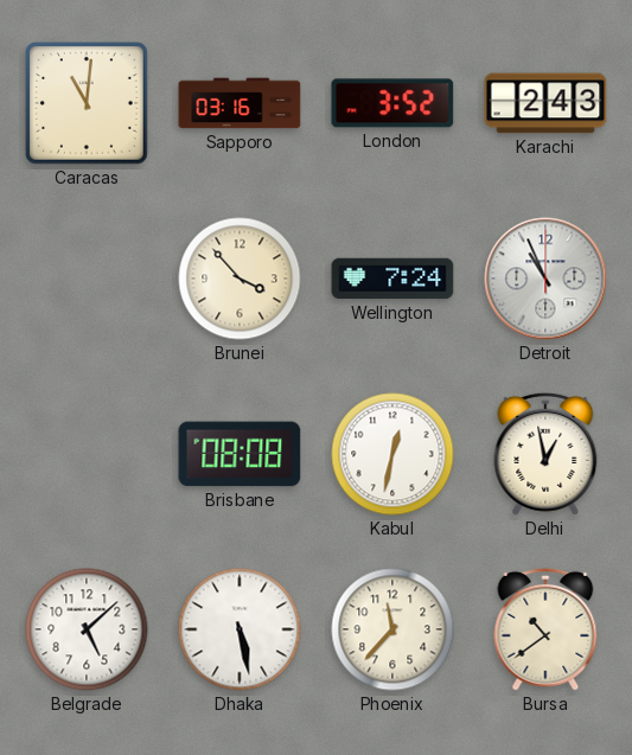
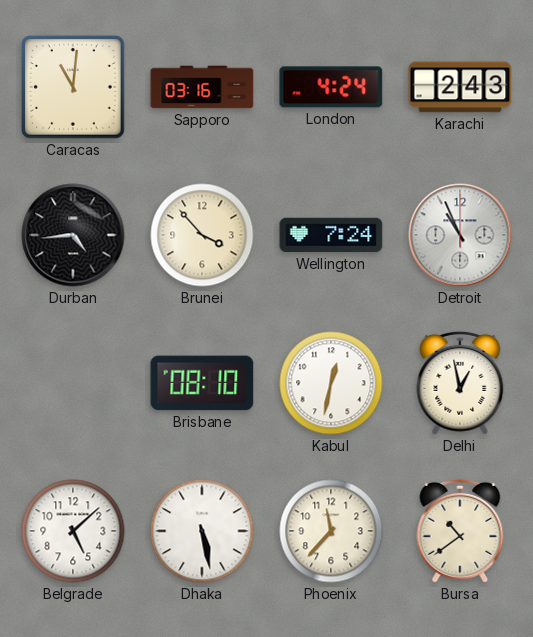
London: 3:52 -> 4:24 (331, 87)
Durban: none -> 4:44 (73, 235)
Brisbane: 08:08 -> 08:10 (202, 383)
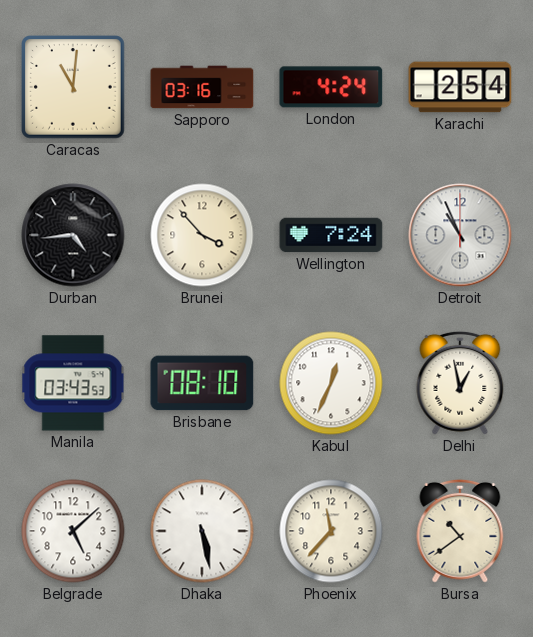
Karachi: 2:43 -> 2:54 (460, 87)
Manila: none -> 03:43 (73, 383)
Kabul: 12:32 -> 12:34 (331, 383)
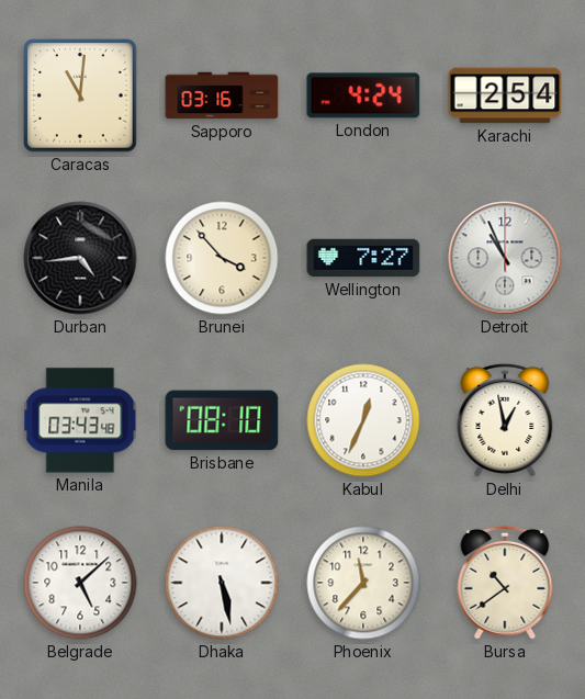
Wellington: 7:24 -> 7:27 (363, 258)
Manila: 03:43:53 -> 03:43:48 (80, 420)
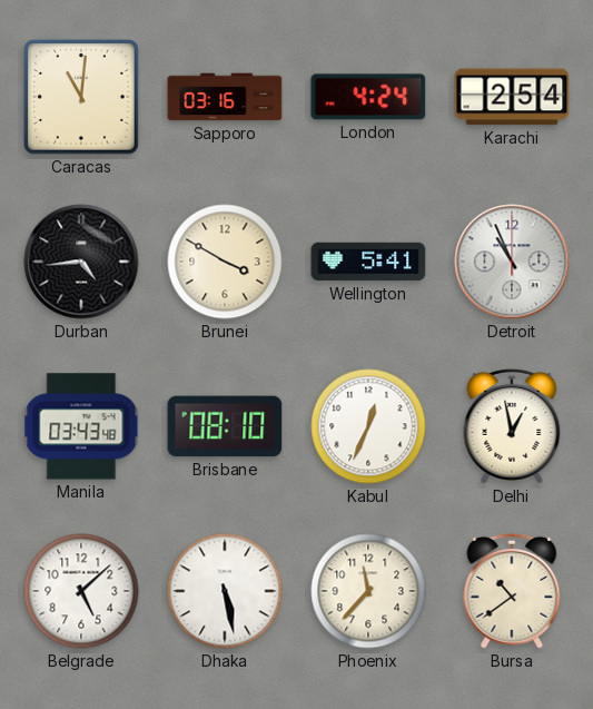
Brunei: 3:53 -> 3:50 (225, 262)
Wellington: 7:27 -> 5:41 (368, 262)
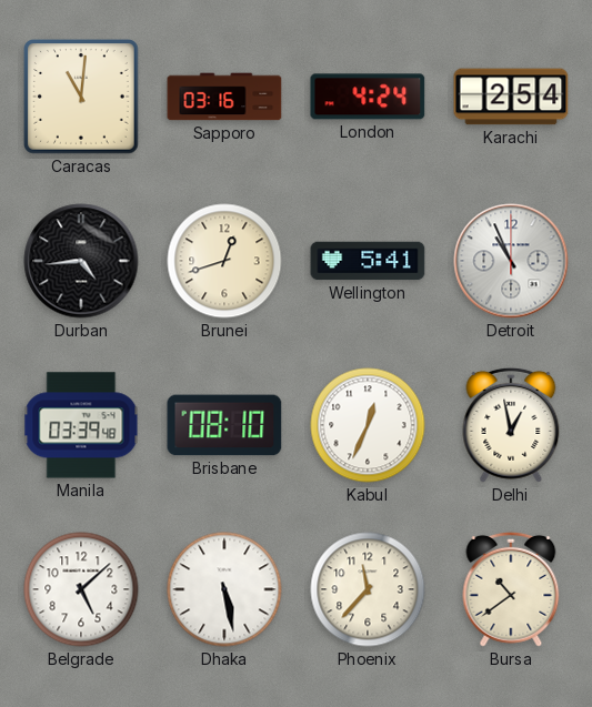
Brunei: 3:50 -> 12:42 (224, 261)
Manila: 03:43 -> 03:39 (81, 425)
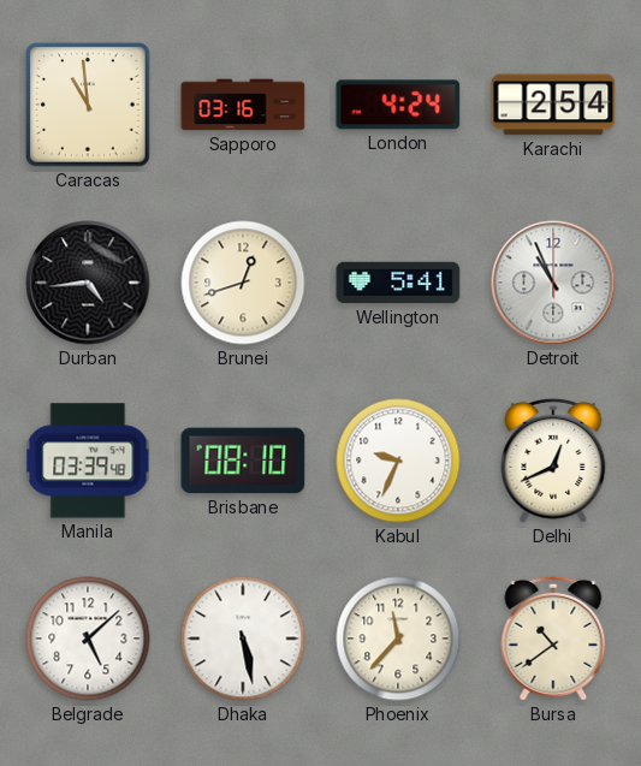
Caracas: 11:01 -> 10:59 (89, 106)
Kabul: 12:34 -> 9:34 (398, 461)
Delhi: 12:58 -> 12:41 (553, 461)
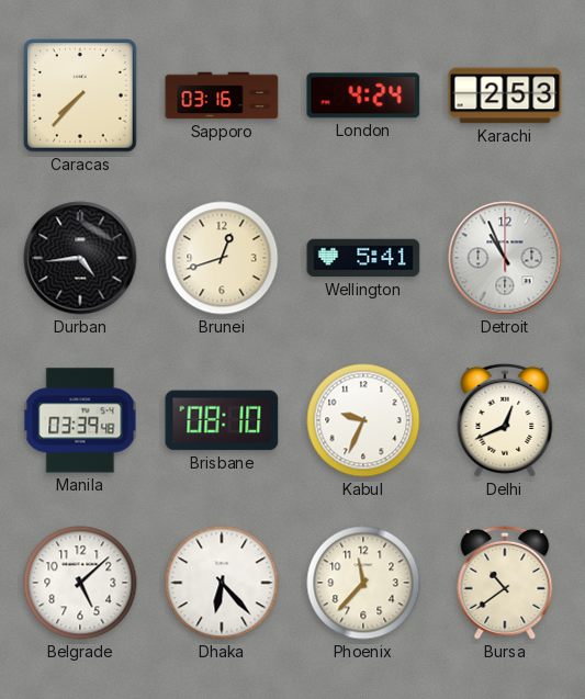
Caracas: 10:59 -> 7:37 (81, 97)
Karachi: 2:54 -> 2:53 (505, 95)
Dhaka: 5:28 -> 6:23 (222, 583)
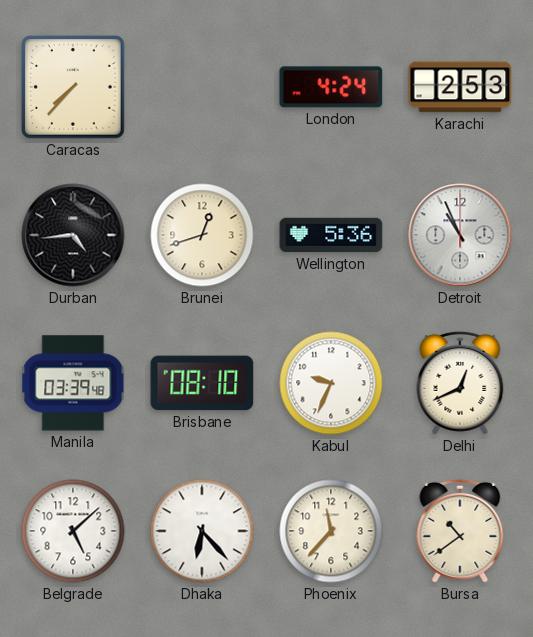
Sapporo: 03:16 -> none (222, 95)
Wellington: 5:41 -> 5:36 (331, 235)
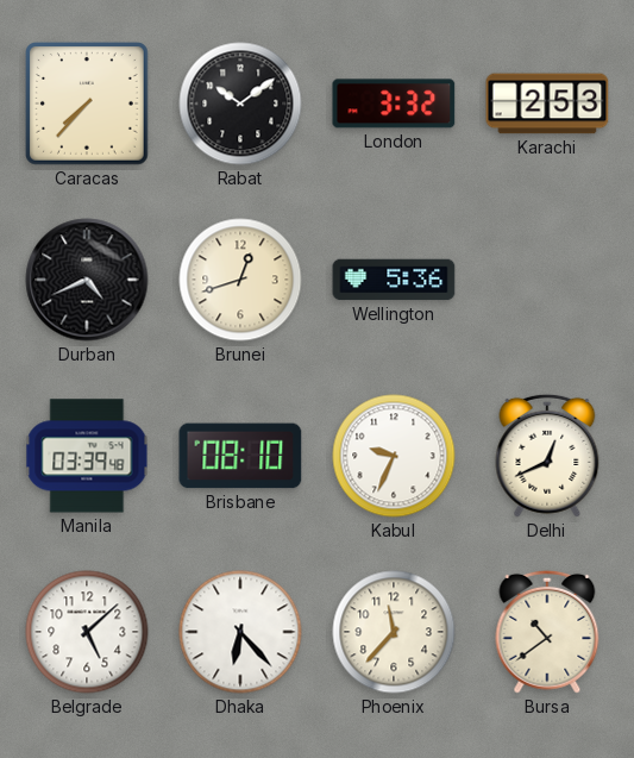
Rabat: none -> 10:09 (240, 104)
London: 4:24 -> 3:32 (394, 104)
Durban: 4:44 -> 4:41 (87, 280)
Detroit: 10:56 -> none (460, 235)
